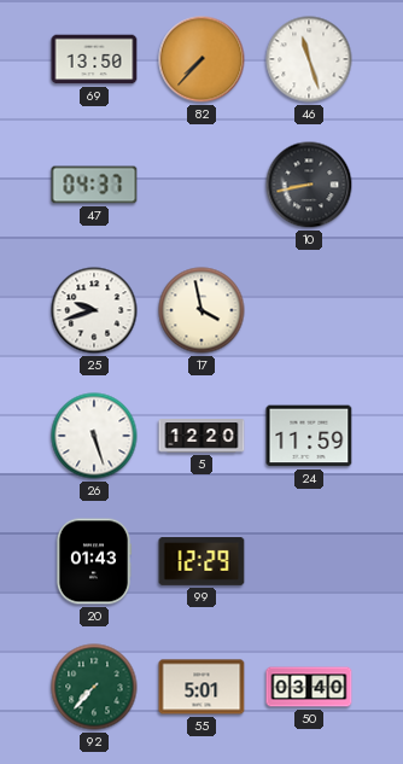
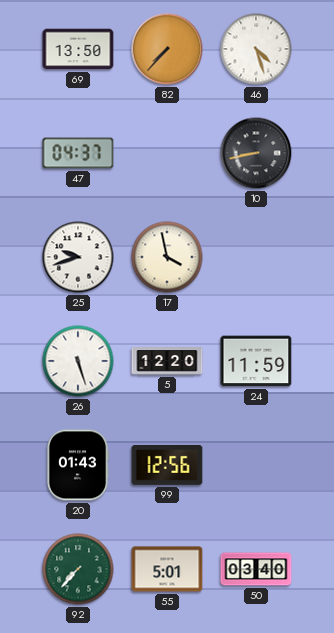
46: 11:27 -> 4:27 (256, 49)
99: 12:29 -> 12:56 (167, 466)
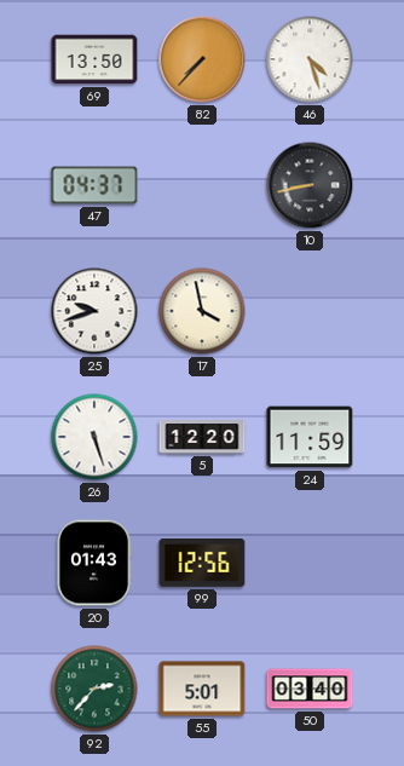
92: 7:37 -> 2:37 (94, 689)
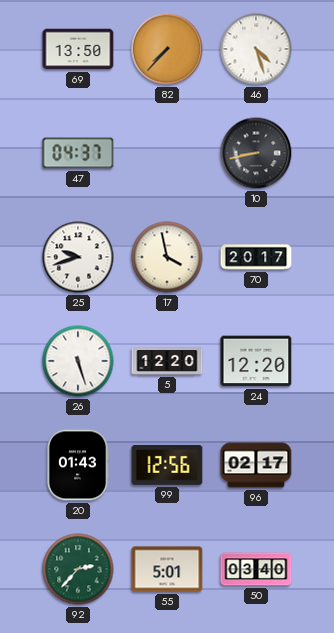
70: none -> 20:17 (256, 257)
24: 11:59 -> 12:20 (256, 361)
96: none -> 02:17 (256, 465)
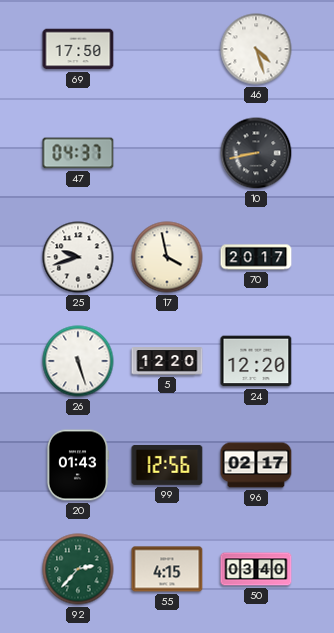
69: 13:50 -> 17:50 (78, 49)
82: 7:37 -> none (167, 49)
55: 5:01 -> 4:15 (167, 569)
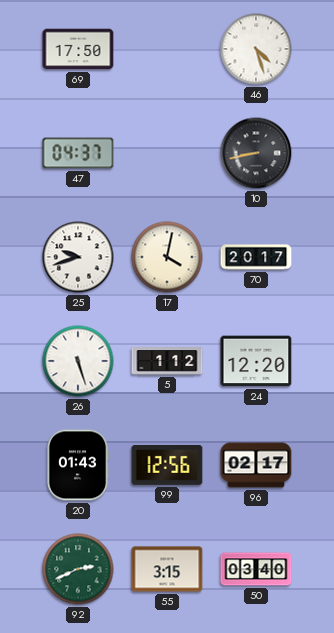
17: 3:58 -> 4:02 (167, 257)
5: 12:20 -> 1:12 (167, 361)
92: 2:37 -> 2:41 (78, 569)
55: 4:15 -> 3:15 (167, 569)
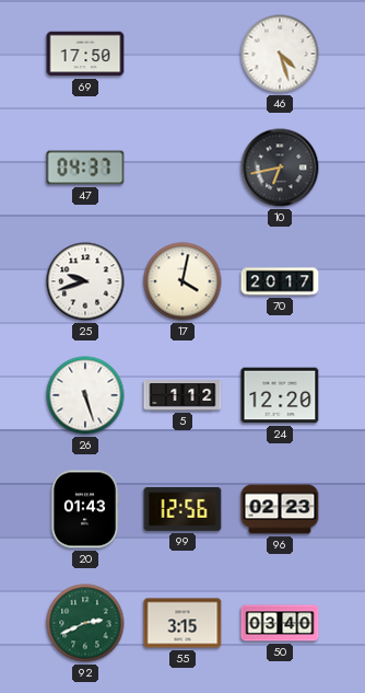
10: 8:43 -> 6:43 (280, 168)
96: 02:17 -> 02:23 (280, 509)
